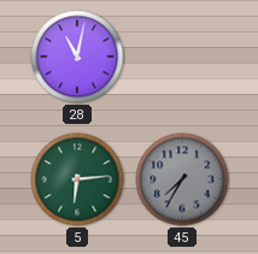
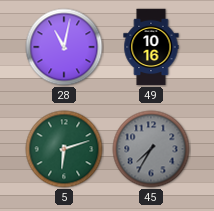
49: none -> 10:16 (151, 47)
5: 6:14 -> 6:12 (64, 149)
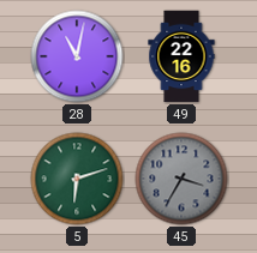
49: 10:16 -> 22:16 (181, 56)
45: 7:35 -> 3:35 (181, 179)
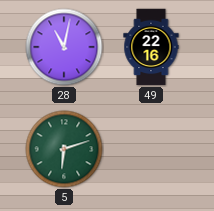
45: 3:35 -> none (181, 179)
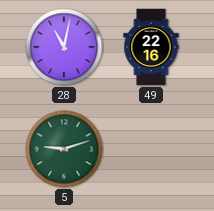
5: 6:12 -> 9:12 (64, 149)
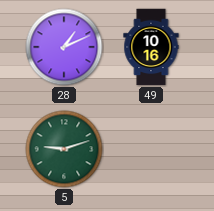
28: 11:02 -> 1:11 (64, 47)
49: 22:16 -> 10:16 (151, 47)
